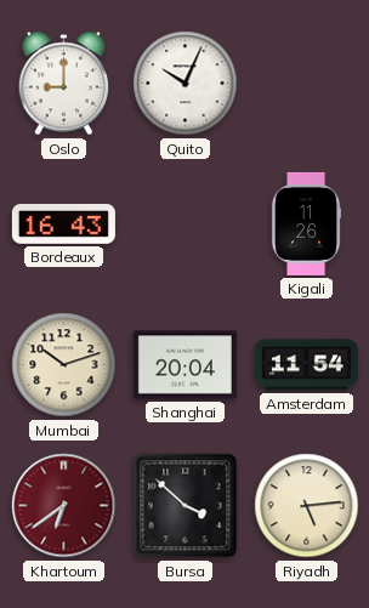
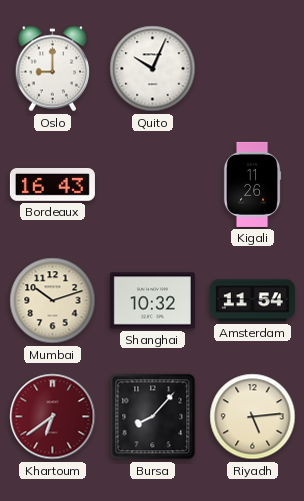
Shanghai: 20:04 -> 10:32 (152, 301)
Bursa: 3:52 -> 8:07 (153, 417)
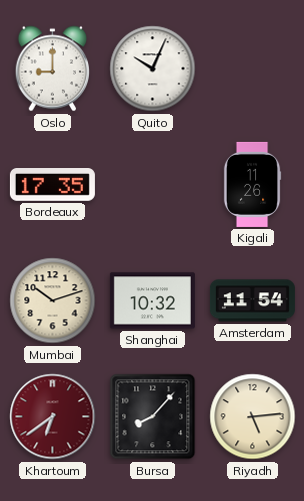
Bordeaux: 16:43 -> 17:35 (52, 185)
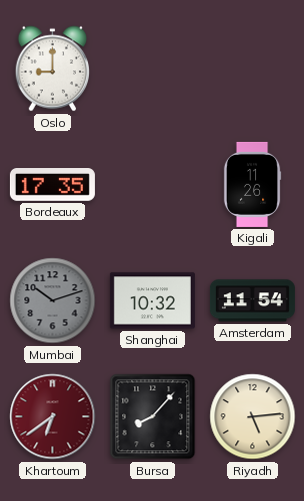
Quito: 10:04 -> none (153, 69)
Mumbai dial: cream -> grey (53, 301)
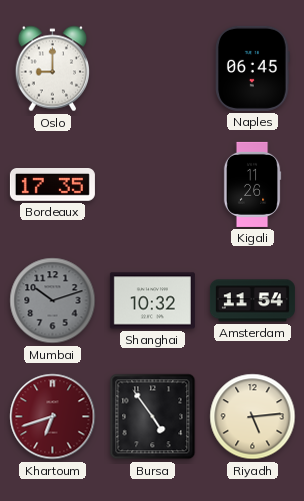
Naples: none -> 06:45 (253, 68)
Khartoum: 6:39 -> 6:42 (53, 417)
Bursa: 8:07 -> 4:54 (153, 417)
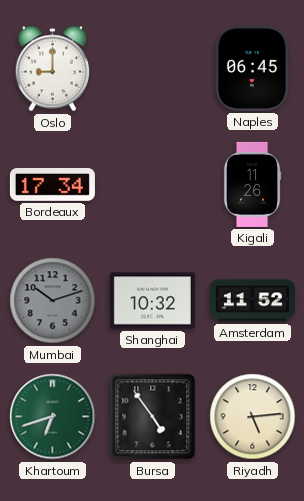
Bordeaux: 17:35 -> 17:34 (52, 185)
Amsterdam: 11:54 -> 11:52 (252, 301)
Khartoum dial: burgundy -> green (53, 417)
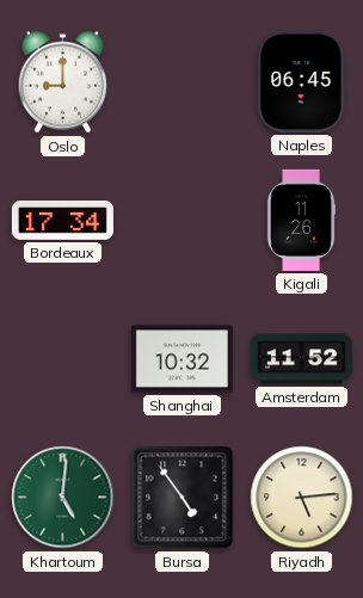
Mumbai: 10:12 -> none (53, 301)
Khartoum: 6:42 -> 5:01 (63, 498)
